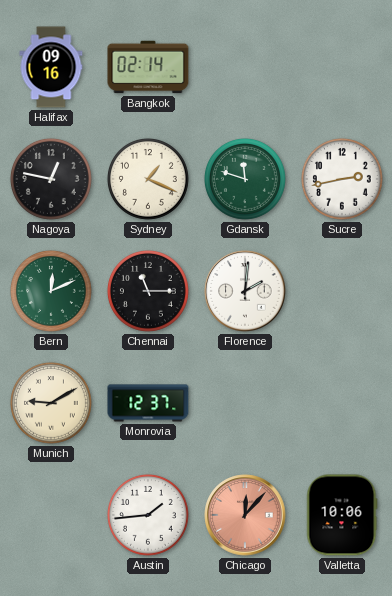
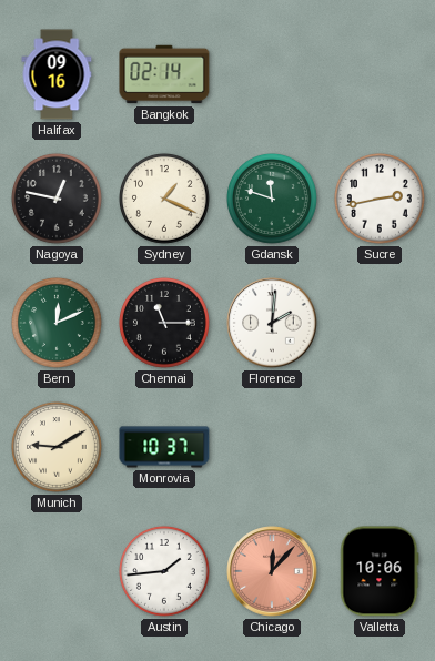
Monrovia: 12:37 -> 10:37 (164, 447)
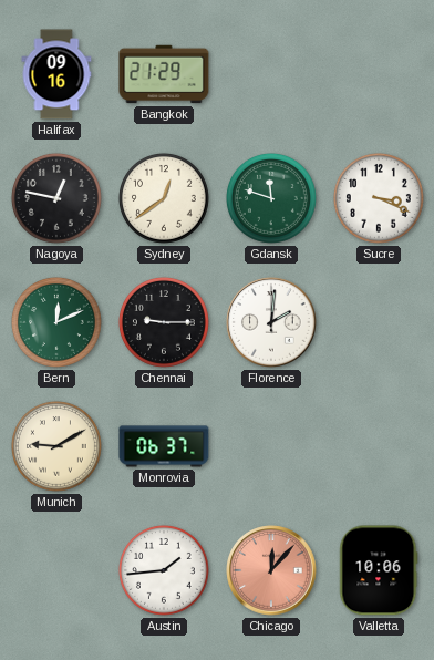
Bangkok: 02:14 -> 21:29 (164, 74)
Sydney: 1:19 -> 12:39 (164, 198)
Sucre: 2:43 -> 3:19 (379, 198)
Chennai: 11:15 -> 9:15 (164, 322)
Monrovia: 10:37 -> 06:37 (164, 446)
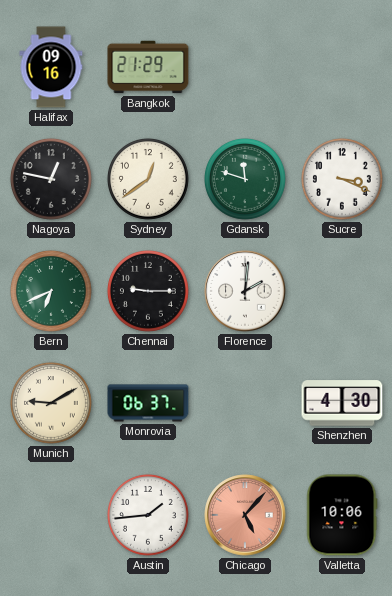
Bern: 12:11 -> 6:41 (51, 291)
Shenzhen: none -> 4:30 (342, 403)
Chicago: 12:07 -> 5:07 (245, 515)
